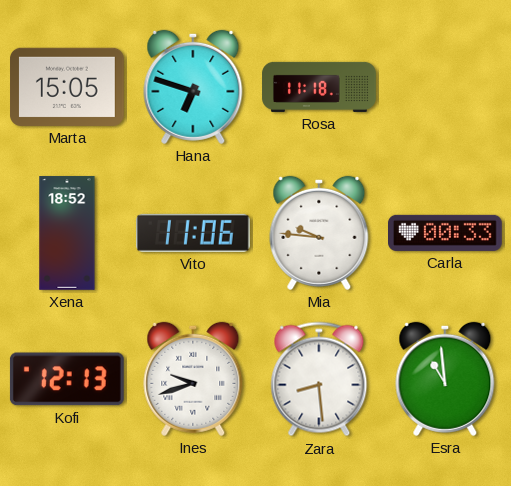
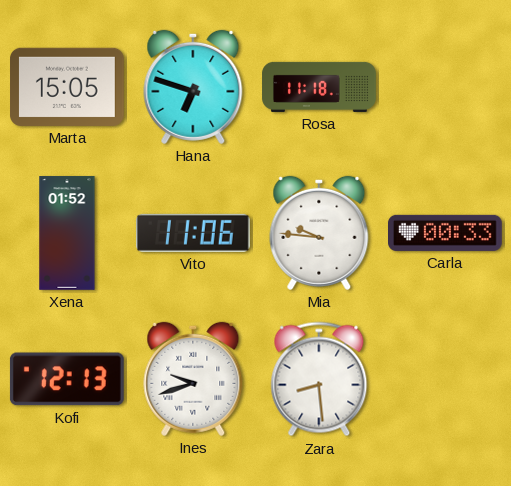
Xena: 18:52 -> 01:52 (67, 233)
Esra: 10:59 -> none (445, 379)
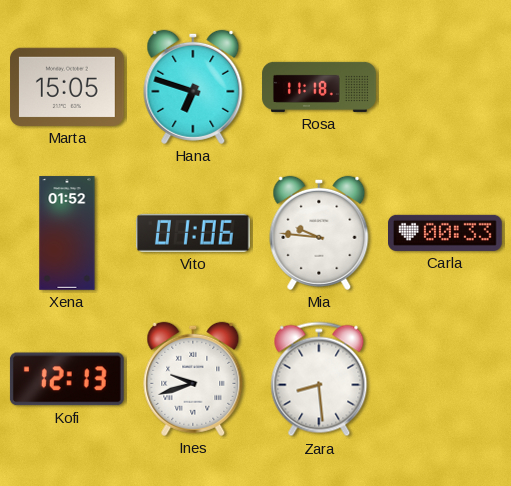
Vito: 11:06 -> 01:06 (194, 233)
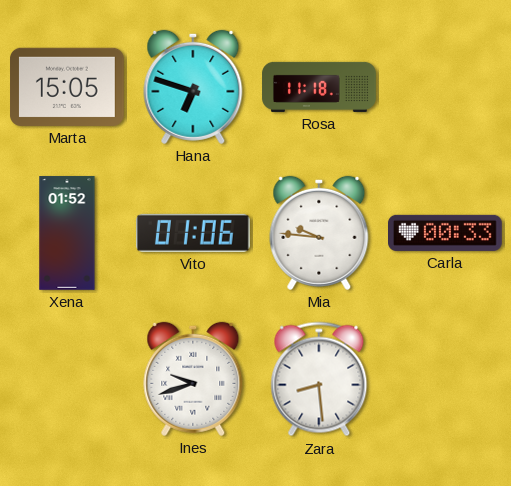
Kofi: 12:13 -> none (67, 379)
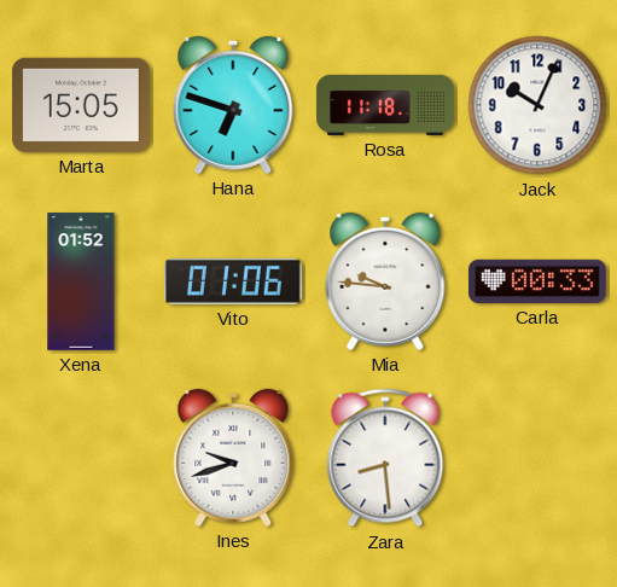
Jack: none -> 10:04 (537, 105)
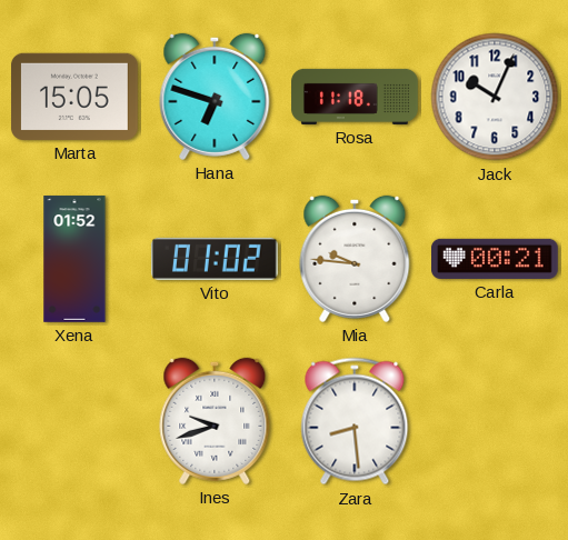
Vito: 01:06 -> 01:02 (216, 259)
Carla: 00:33 -> 00:21 (496, 259)
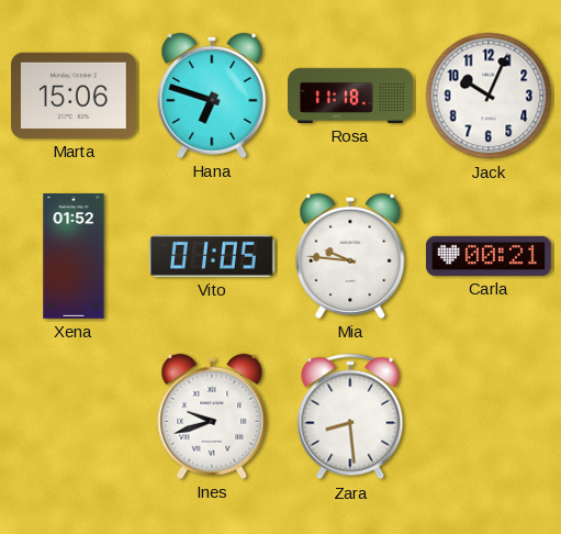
Marta: 15:05 -> 15:06 (75, 96)
Vito: 01:02 -> 01:05 (213, 256)
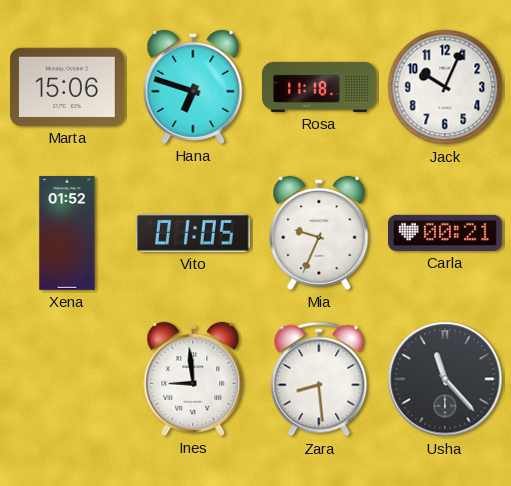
Mia: 9:46 -> 9:34 (319, 233)
Ines: 9:42 -> 8:59 (193, 379)
Usha: none -> 11:23 (445, 379)
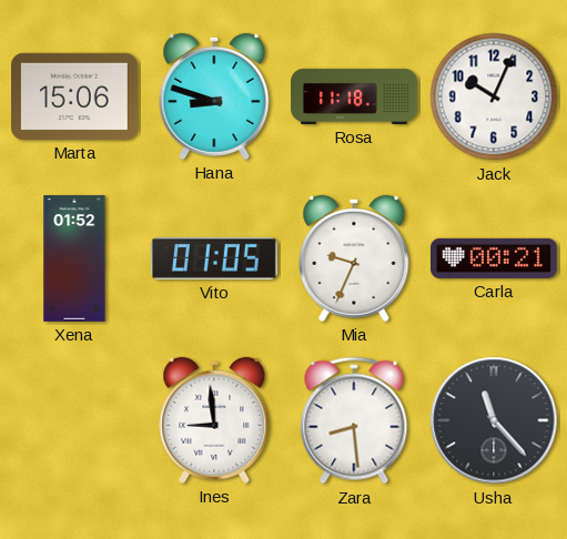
Hana: 6:48 -> 8:48 (214, 96)
